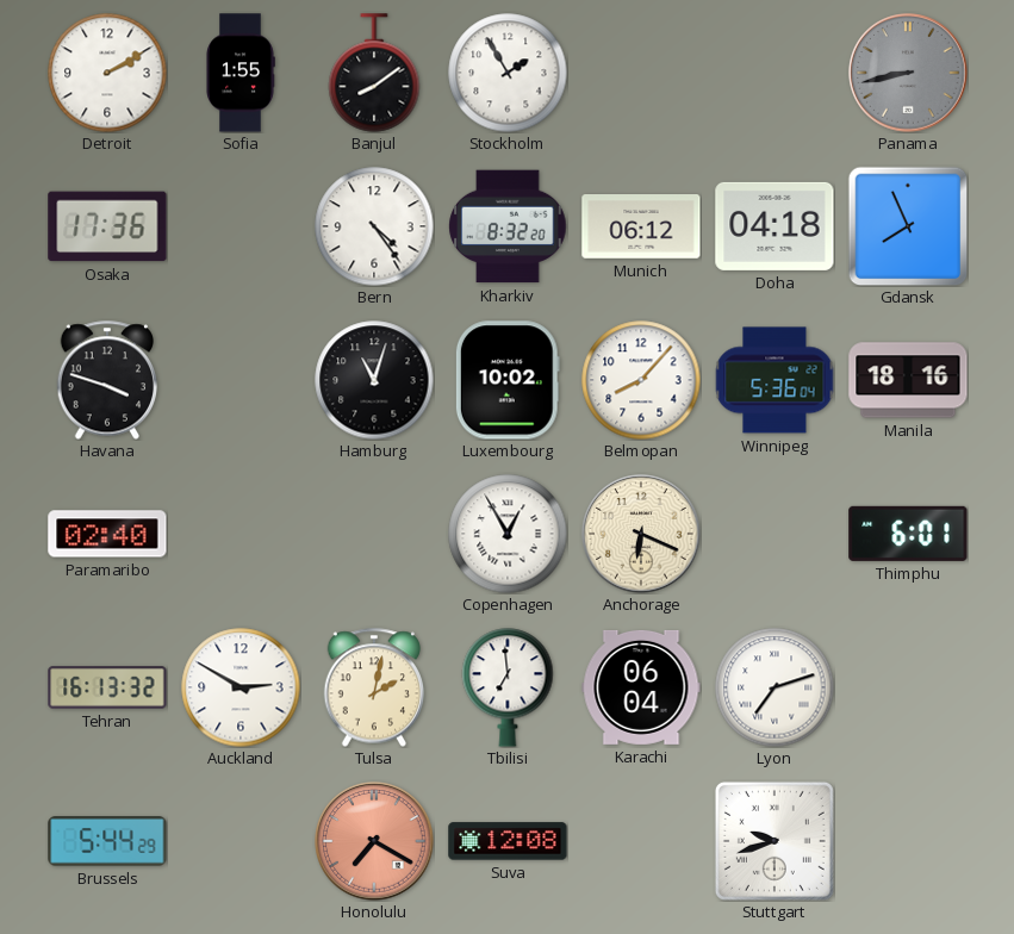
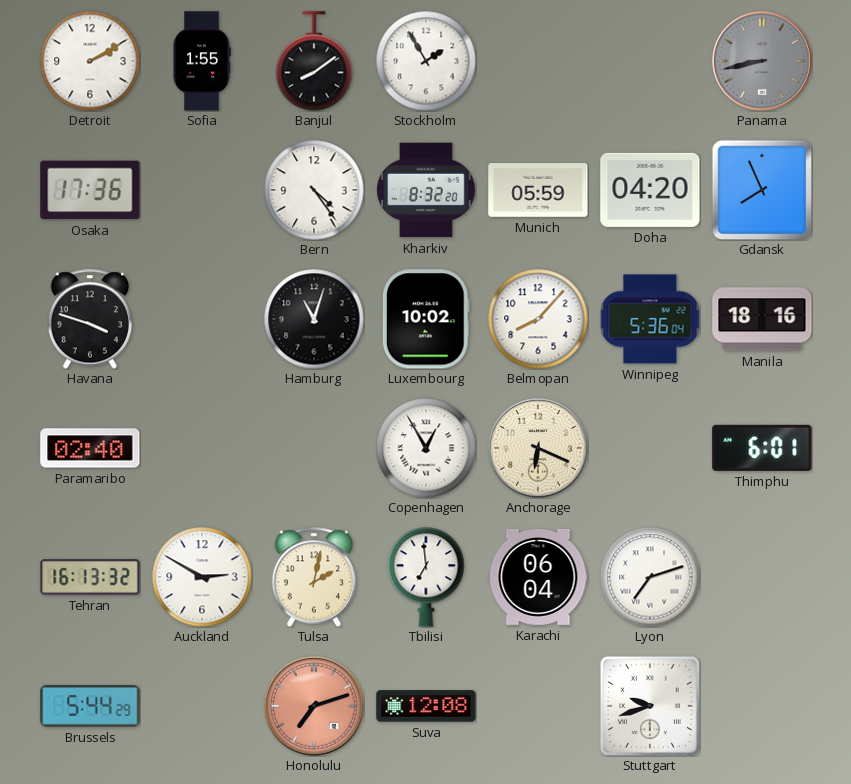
Munich: 06:12 -> 05:59 (538, 191)
Doha: 04:18 -> 04:20 (650, 190)
Honolulu: 7:20 -> 7:12 (314, 706)
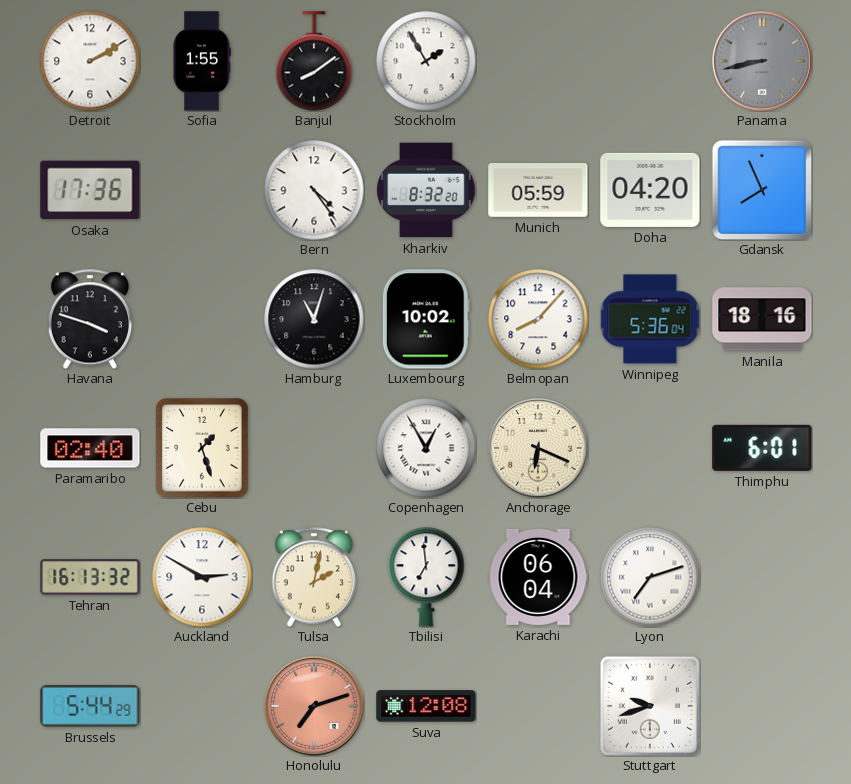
Cebu: none -> 1:27 (202, 448)
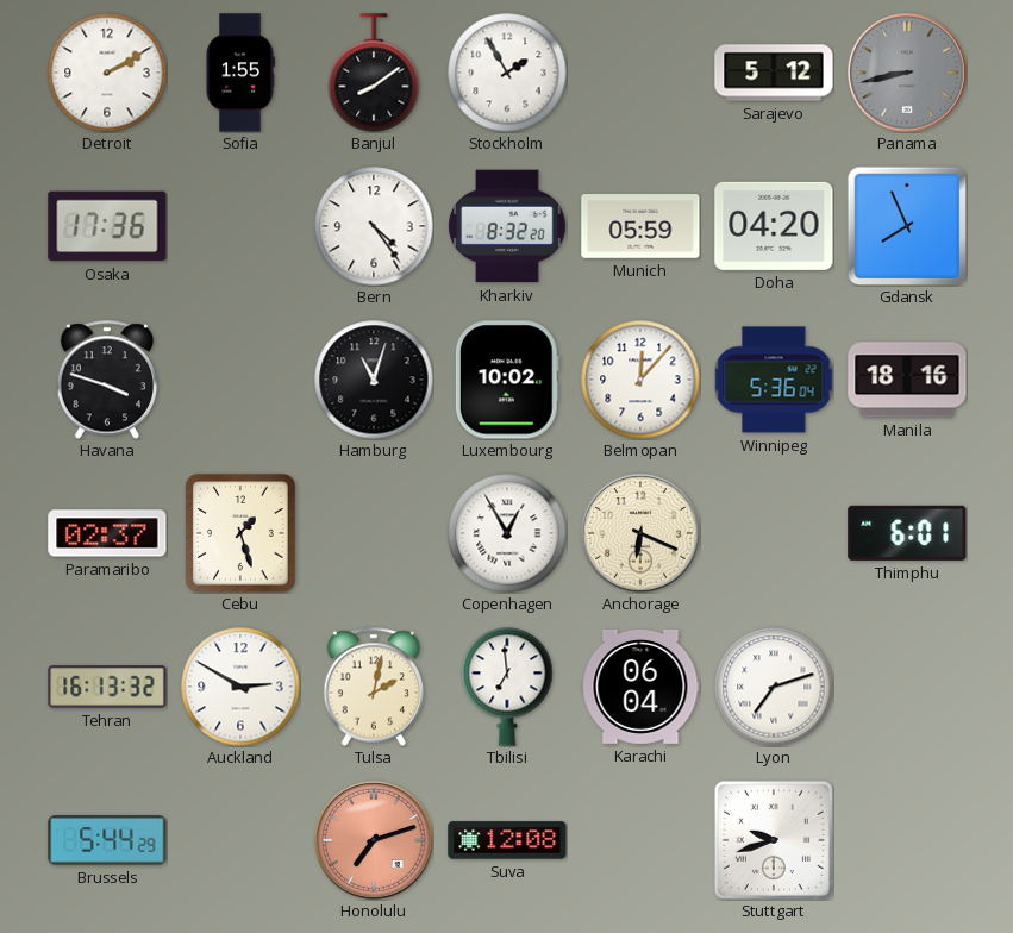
Sarajevo: none -> 5:12 (774, 73)
Belmopan: 8:07 -> 12:07 (640, 380)
Paramaribo: 02:40 -> 02:37 (107, 533)
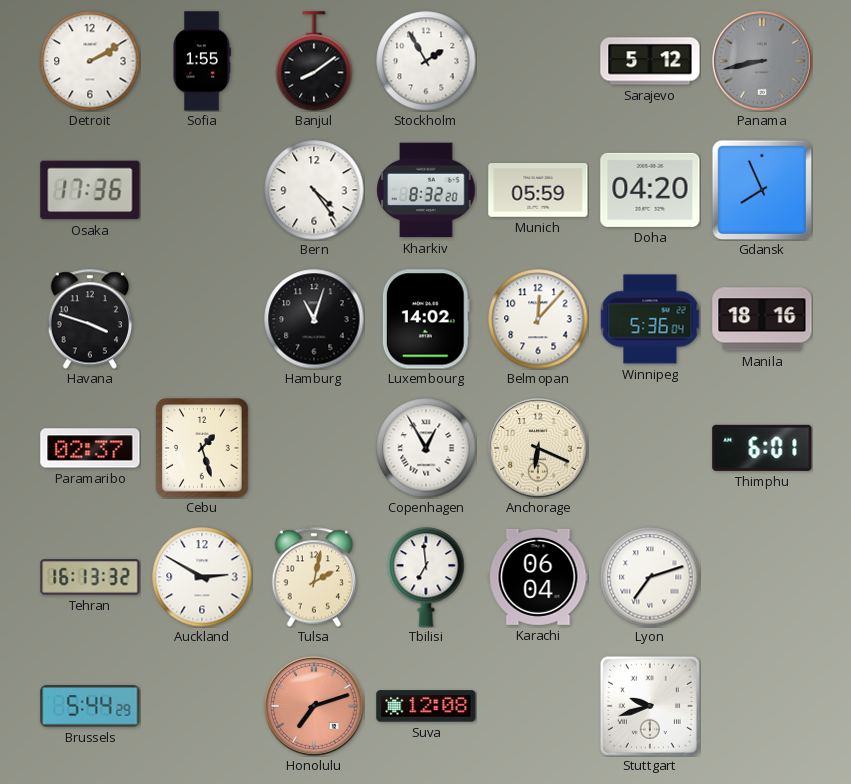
Luxembourg: 10:02 -> 14:02 (426, 319)
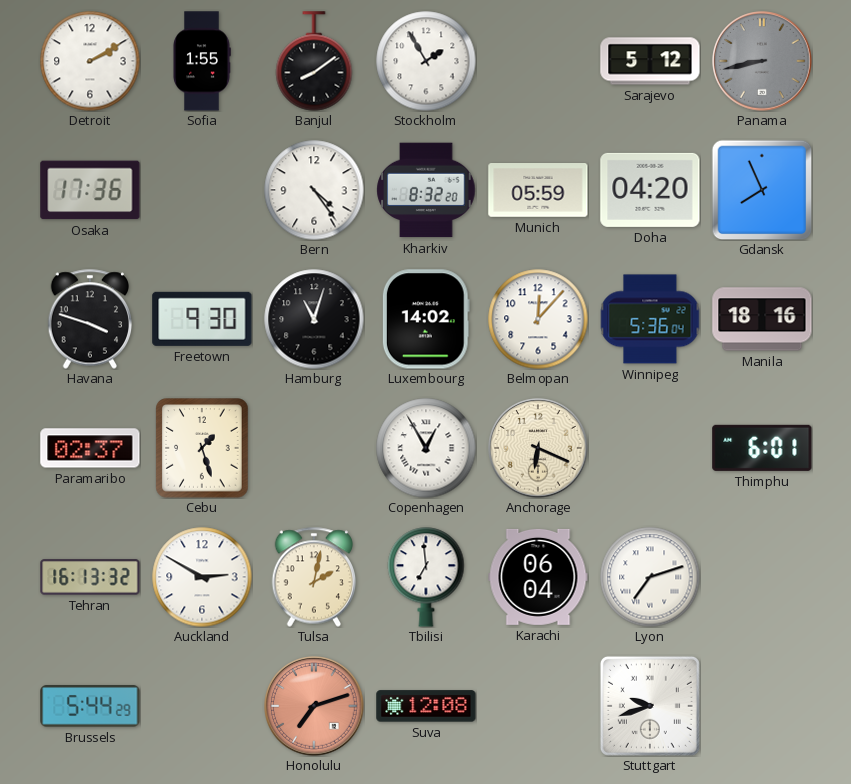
Freetown: none -> 9:30 (202, 319)
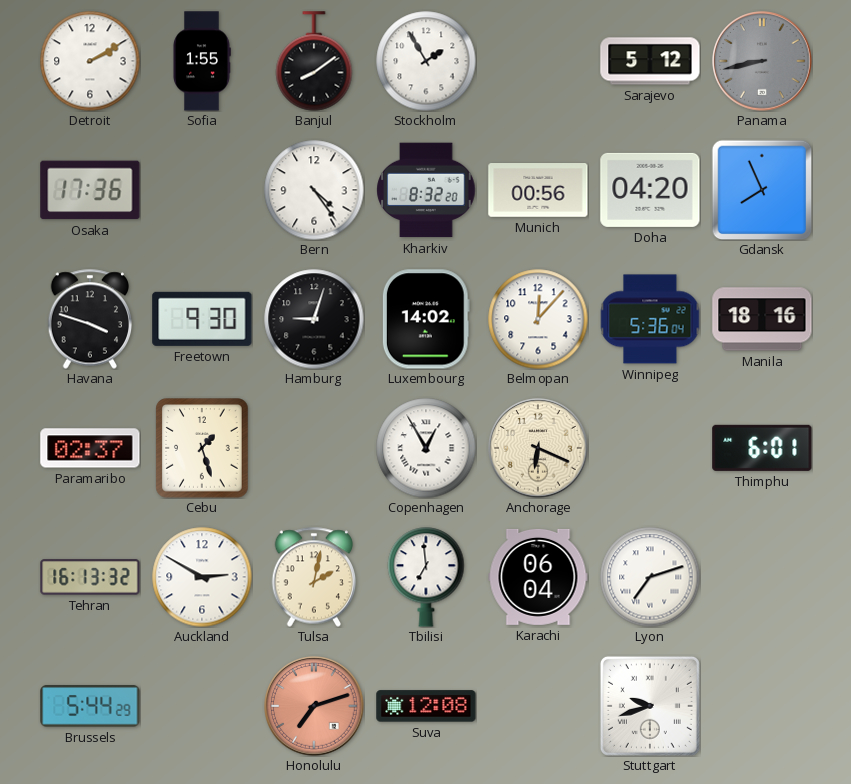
Munich: 05:59 -> 00:56 (538, 191)
Hamburg: 11:03 -> 9:03 (314, 319)
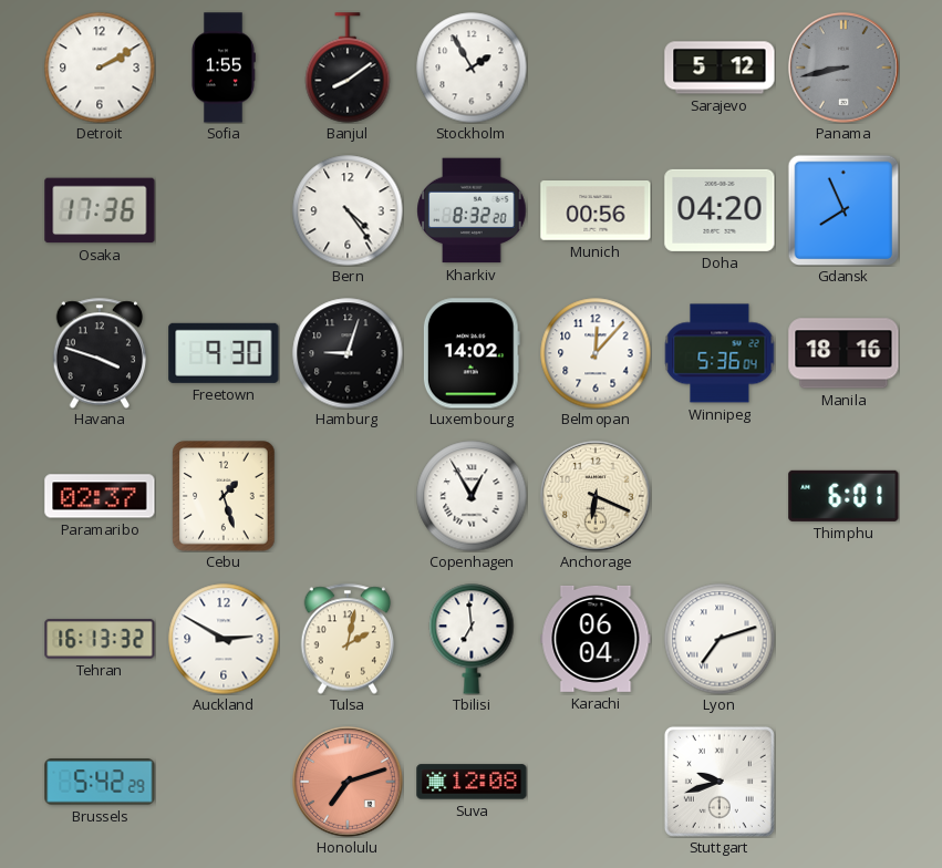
Brussels: 5:44 -> 5:42 (100, 782)
